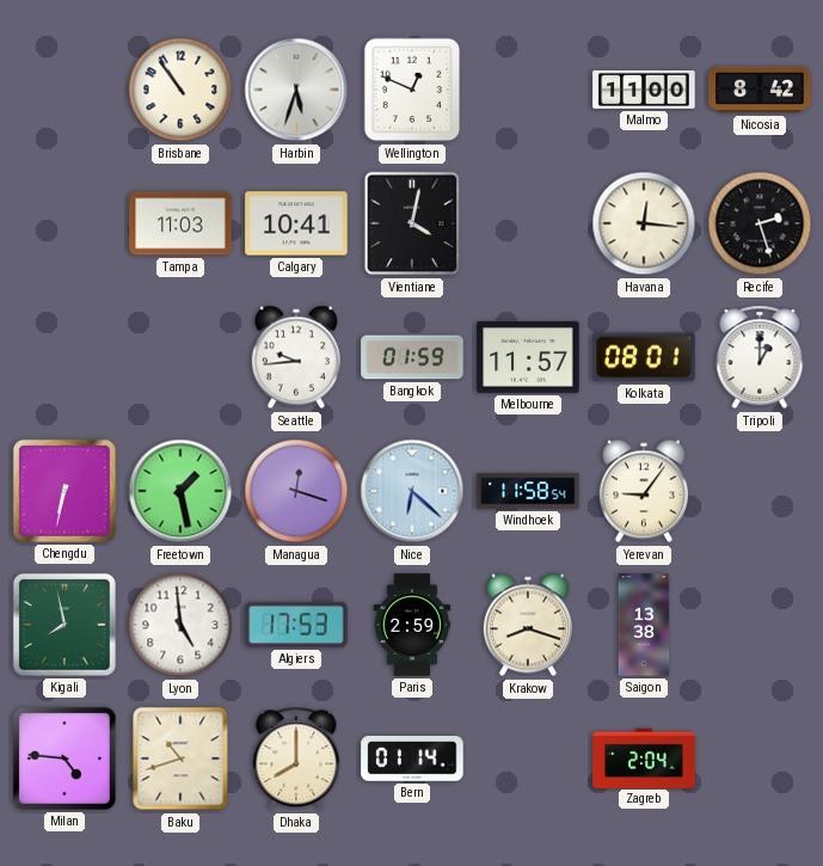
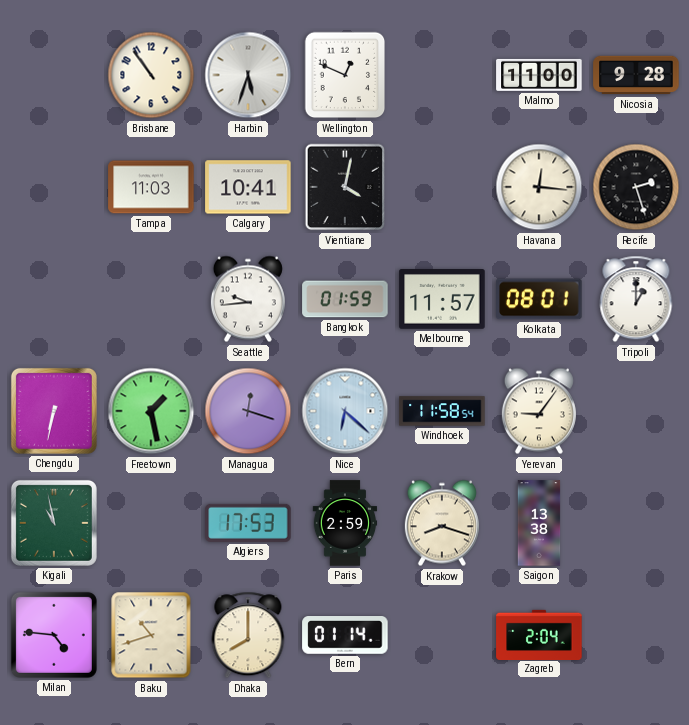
Nicosia: 8:42 -> 9:28 (636, 75)
Kigali: 7:58 -> 10:58 (54, 523)
Lyon: 4:59 -> none (180, 625)
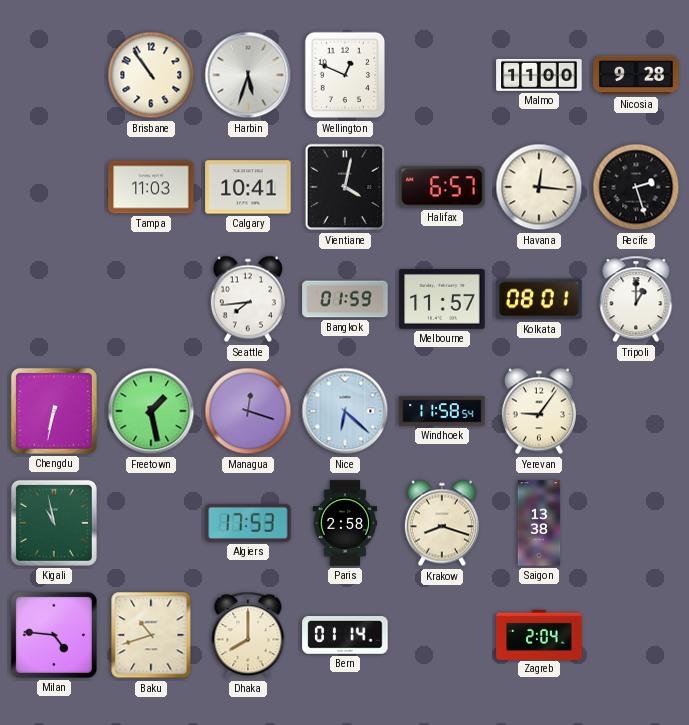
Halifax: none -> 6:57 (442, 187)
Seattle: 9:44 -> 7:44 (248, 299)
Paris: 2:59 -> 2:58 (345, 523)
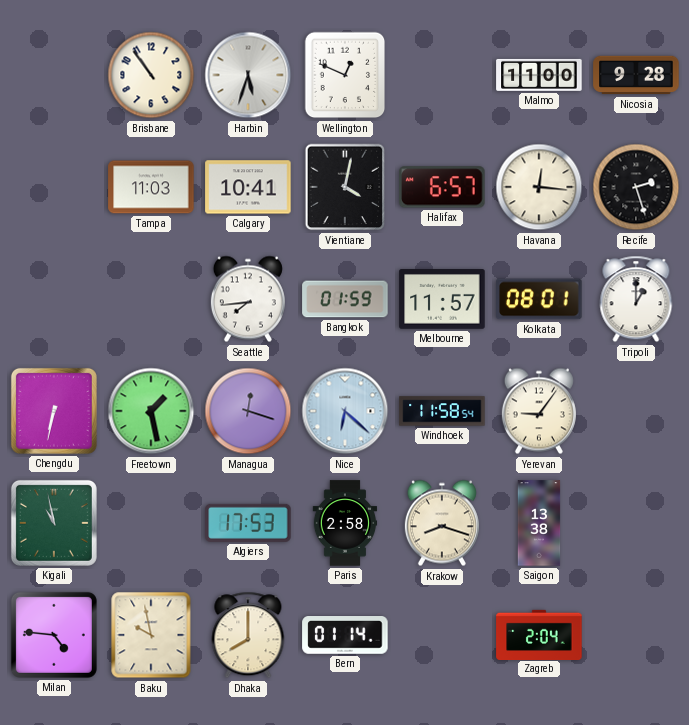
Baku: 10:42 -> 9:58 (151, 635)
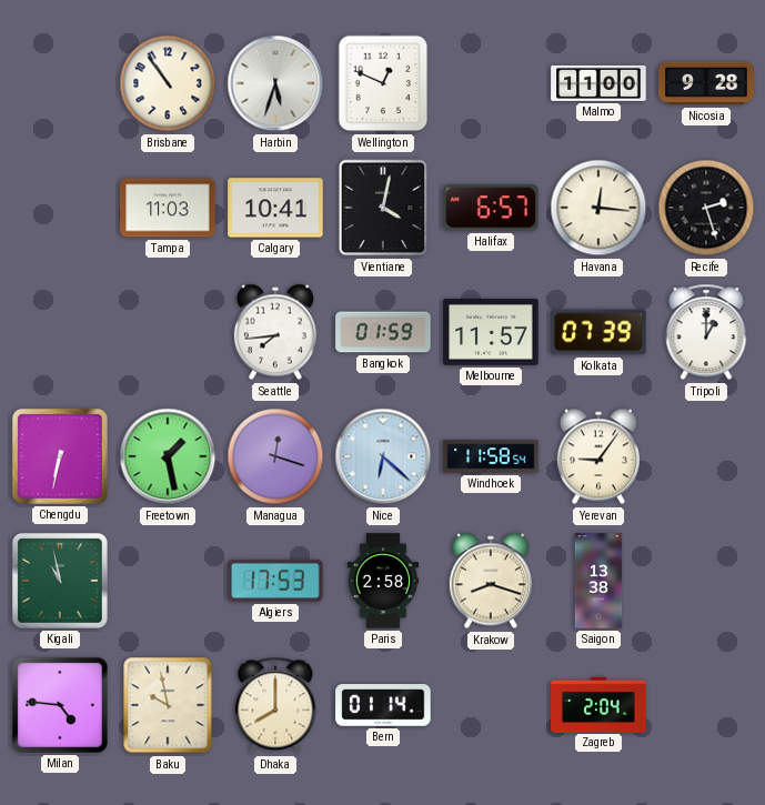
Kolkata: 08:01 -> 07:39 (598, 332)
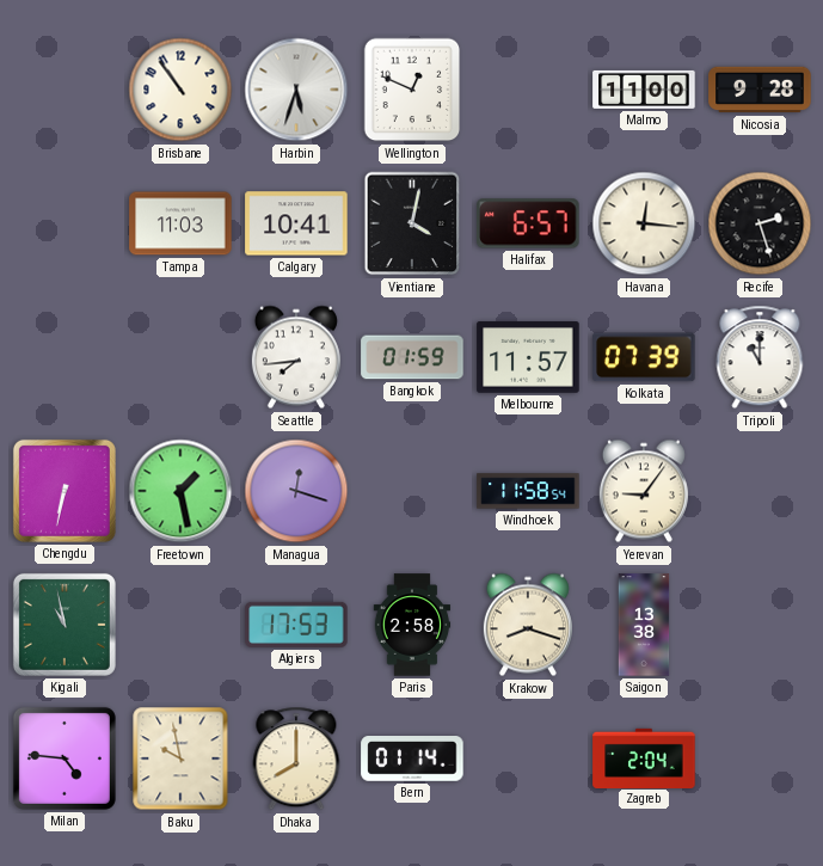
Tripoli: 1:00 -> 11:00 (760, 357)
Nice: 6:22 -> none (383, 456)
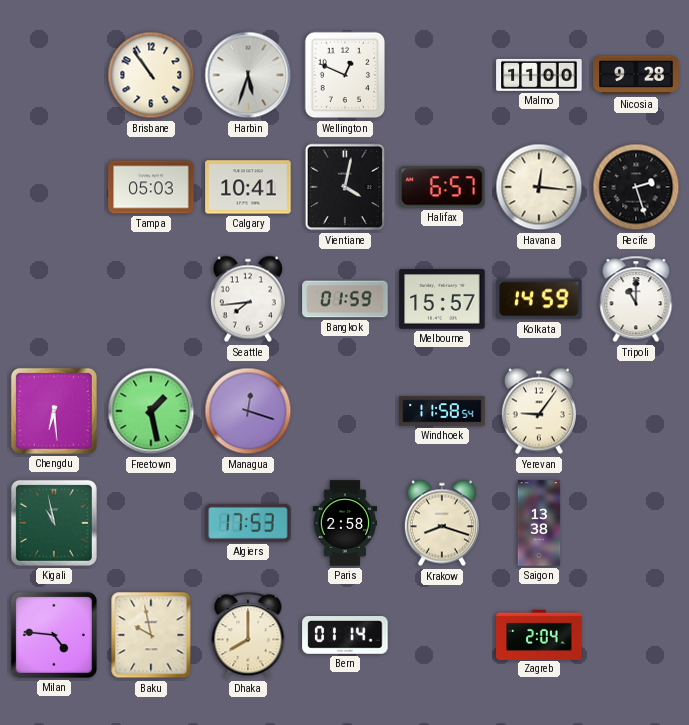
Tampa: 11:03 -> 05:03 (151, 187)
Melbourne: 11:57 -> 15:57 (442, 299)
Kolkata: 07:39 -> 14:59 (539, 299)
Chengdu: 6:32 -> 6:29 (54, 411)
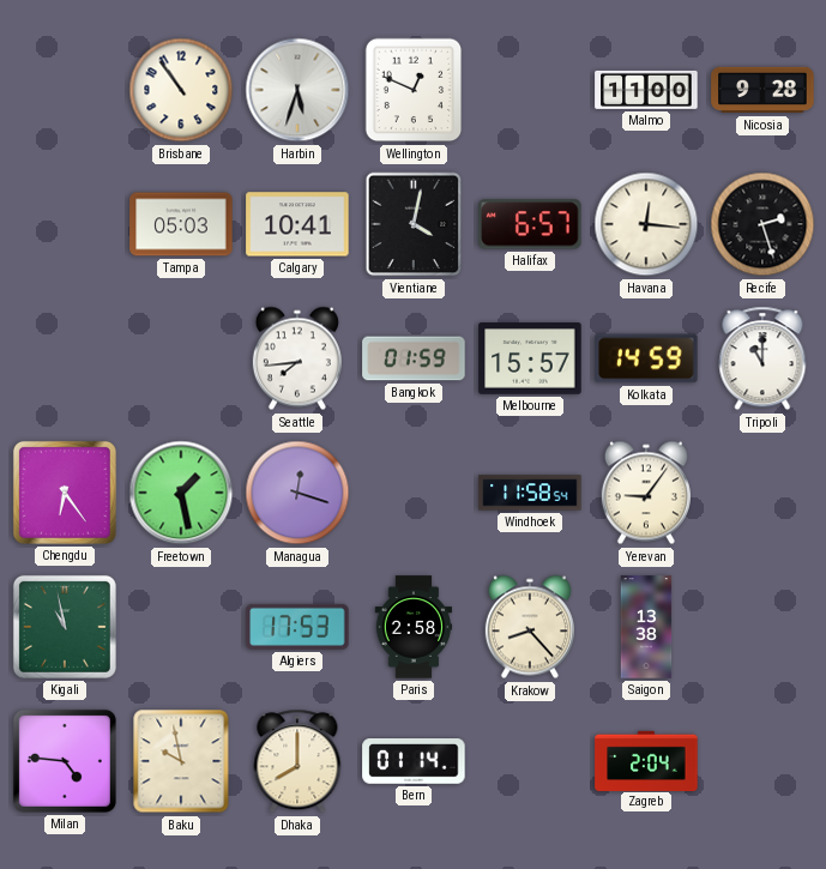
Chengdu: 6:29 -> 6:24 (65, 493)
Krakow: 8:18 -> 8:23 (530, 627)
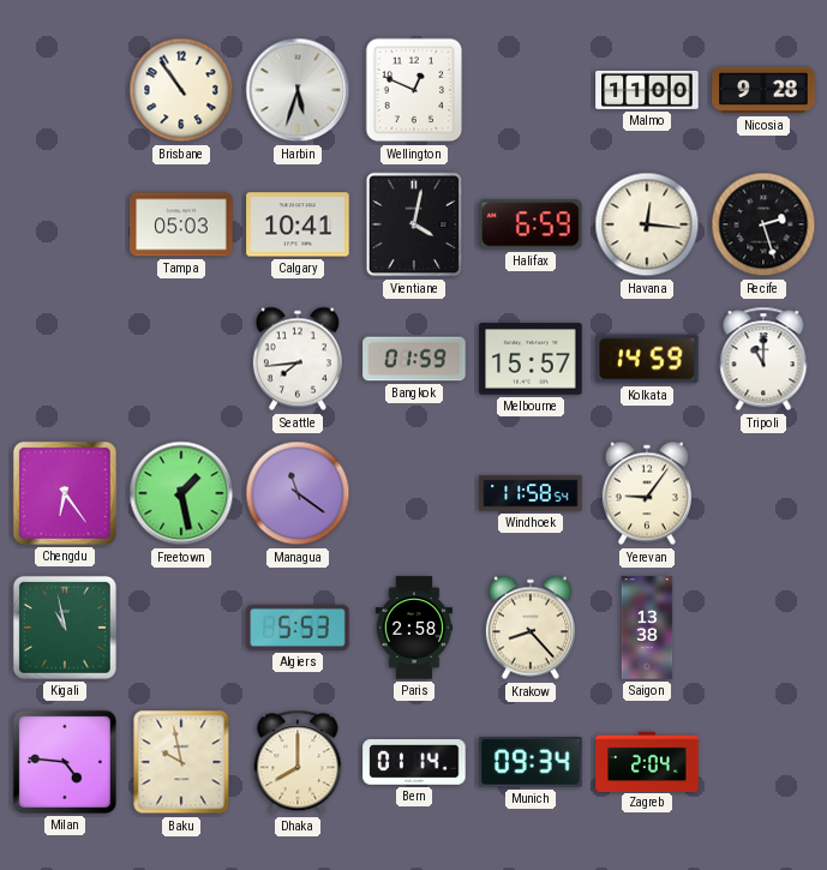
Halifax: 6:57 -> 6:59 (531, 224)
Managua: 12:18 -> 11:21 (298, 493)
Algiers: 17:53 -> 5:53 (298, 628)
Munich: none -> 09:34 (531, 763)
